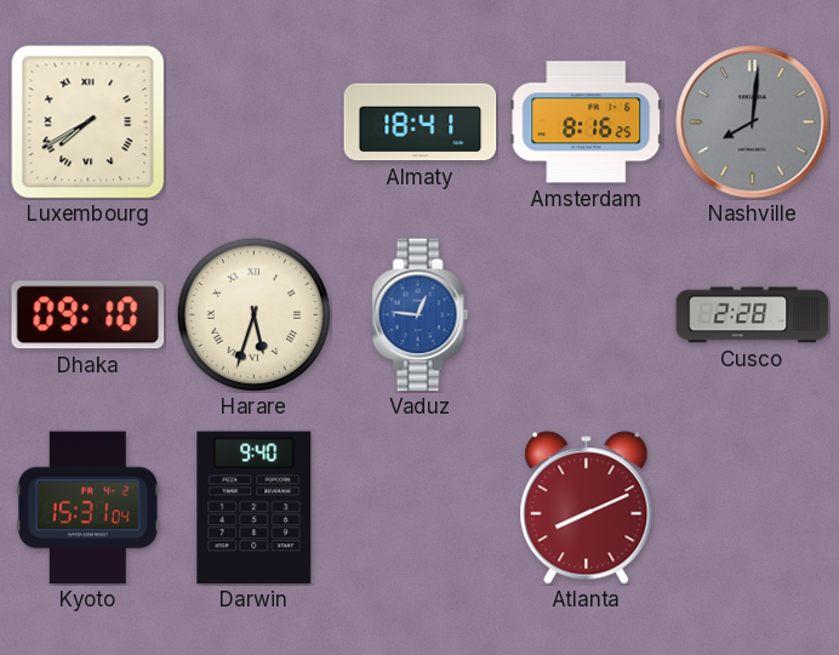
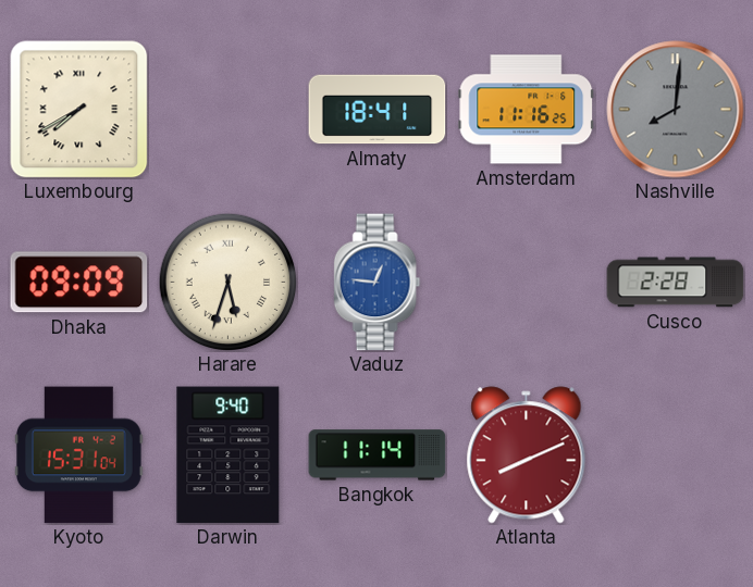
Amsterdam: 8:16 -> 11:16 (527, 110)
Dhaka: 09:10 -> 09:09 (79, 283)
Bangkok: none -> 11:14 (378, 455)
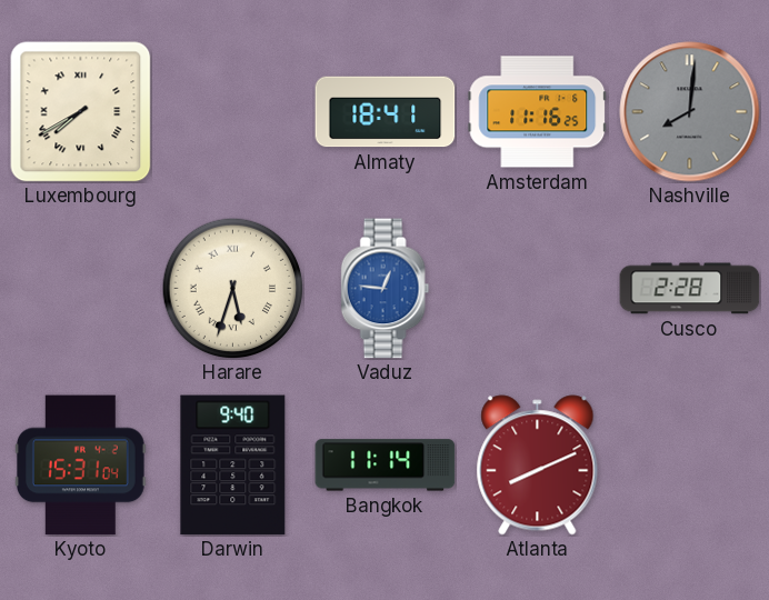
Dhaka: 09:09 -> none (79, 283)
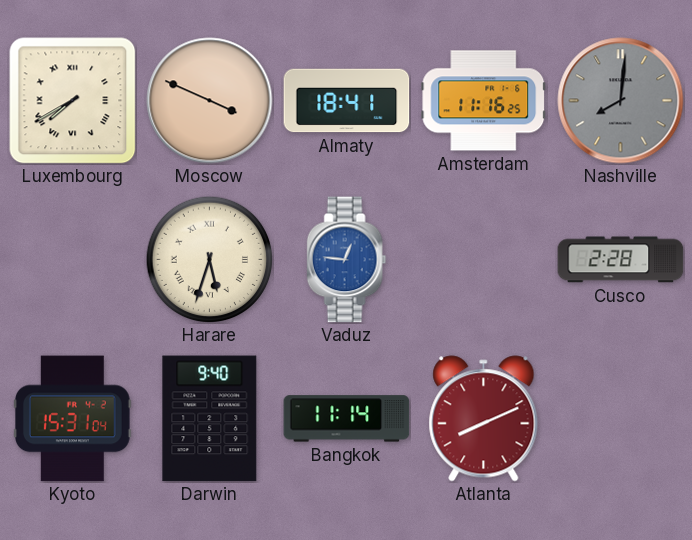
Moscow: none -> 3:49 (210, 101)
